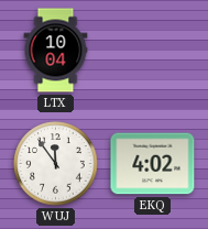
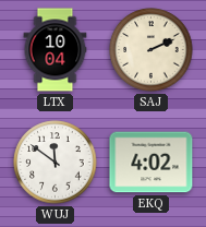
SAJ: none -> 2:11 (152, 50)
WUJ: 11:54 -> 11:51 (56, 163)
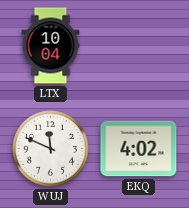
SAJ: 2:11 -> none (152, 50)
WUJ: 11:51 -> 11:49 (51, 149)
